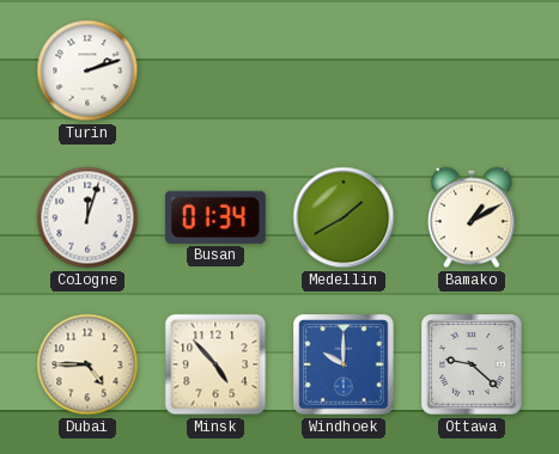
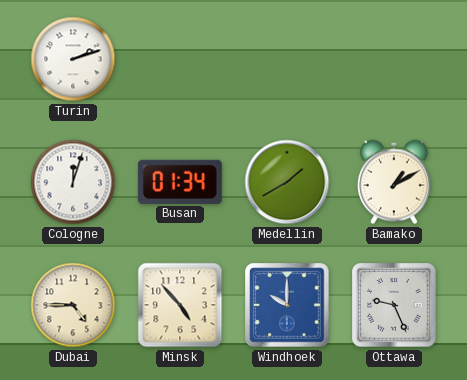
Ottawa: 9:22 -> 9:26 (394, 305)
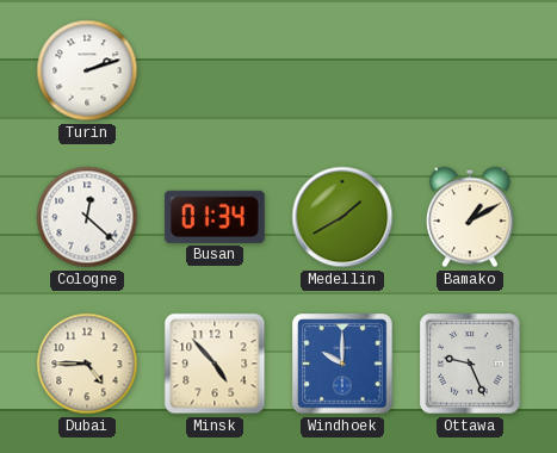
Cologne: 12:03 -> 12:22 (87, 217)
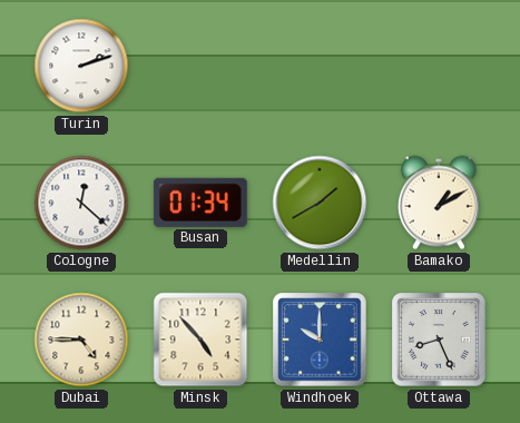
Ottawa: 9:26 -> 8:26 (439, 340)
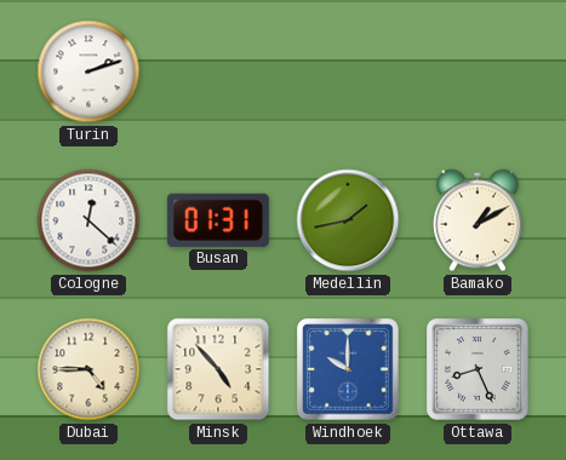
Busan: 01:34 -> 01:31 (218, 220)
Medellin: 1:40 -> 1:43 (348, 220)
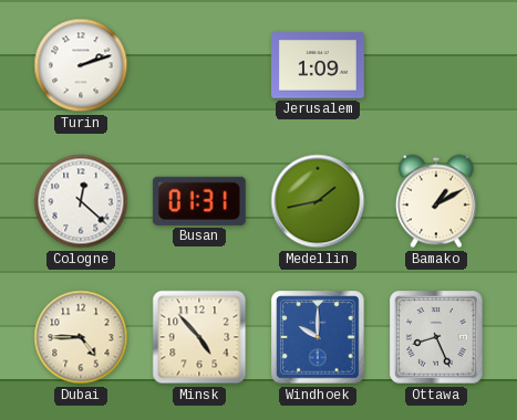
Jerusalem: none -> 1:09 (319, 65)
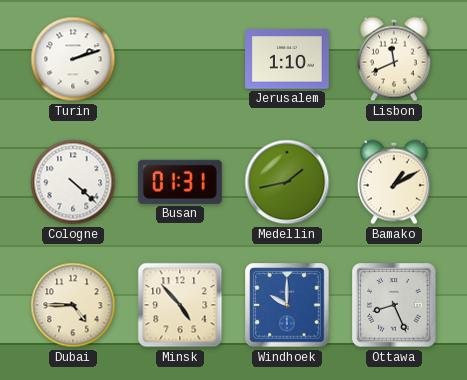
Jerusalem: 1:09 -> 1:10 (288, 59)
Lisbon: none -> 11:41 (394, 59)
Cologne: 12:22 -> 4:22 (73, 182)
